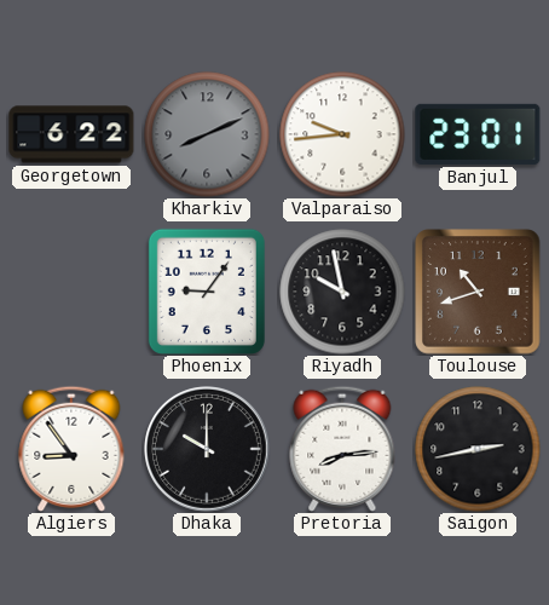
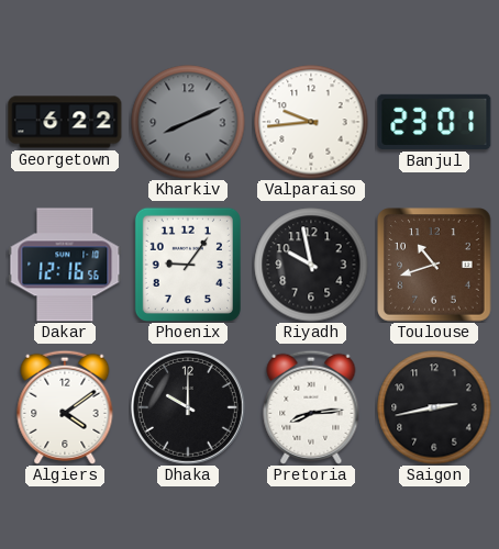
Dakar: none -> 12:16 (65, 265)
Algiers: 8:54 -> 4:09 (65, 407)
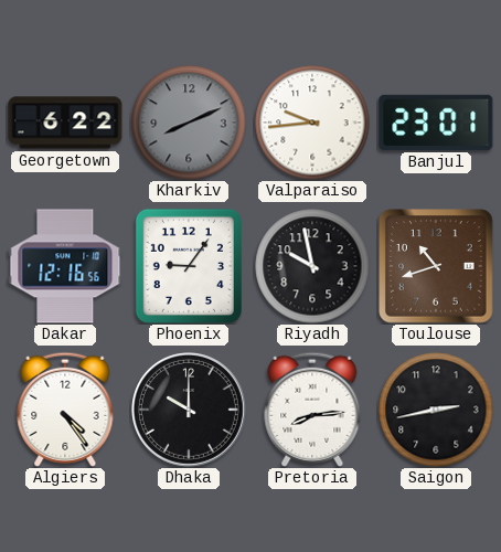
Algiers: 4:09 -> 4:24 (65, 410)
